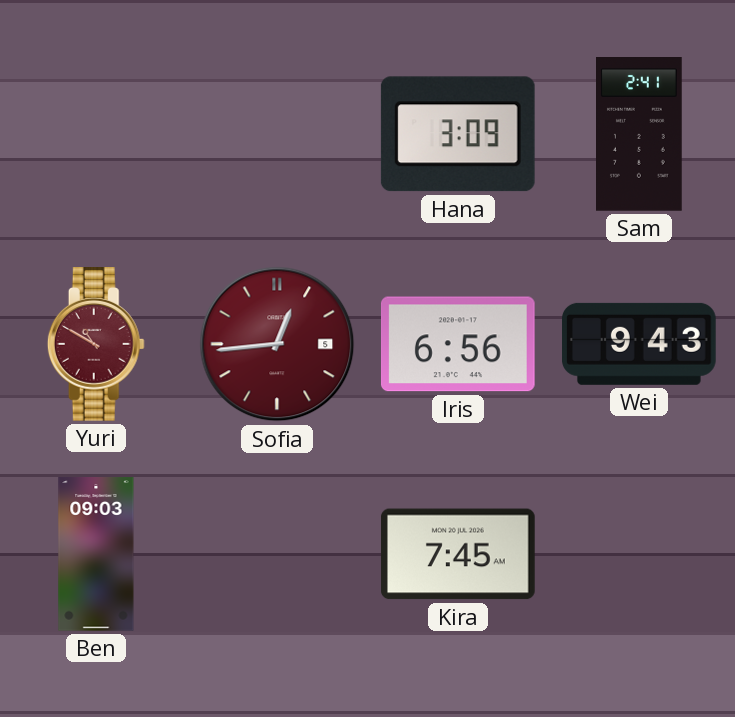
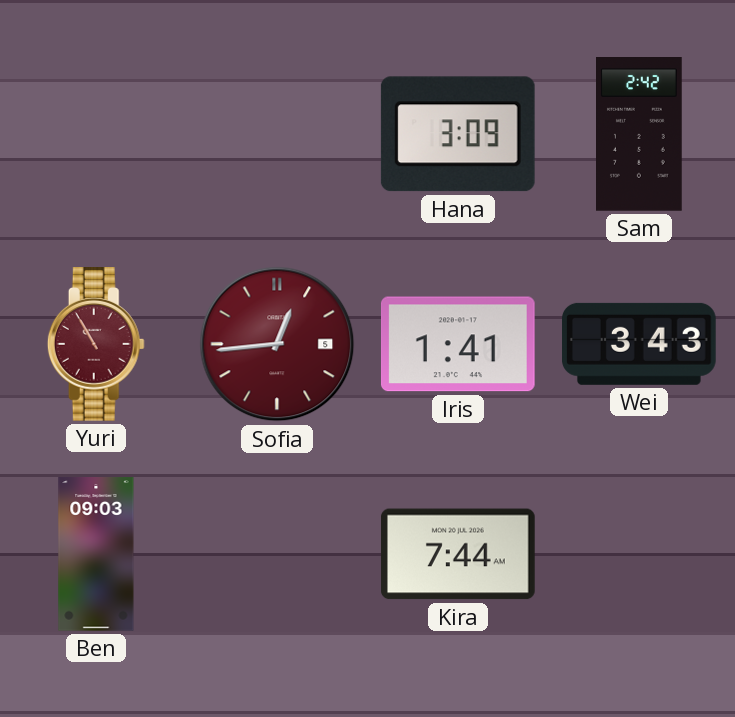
Sam: 2:41 -> 2:42 (640, 135)
Yuri: 10:50 -> 10:55 (96, 345)
Iris: 6:56 -> 1:41 (458, 344)
Wei: 9:43 -> 3:43 (640, 344)
Kira: 7:45 -> 7:44 (458, 554)
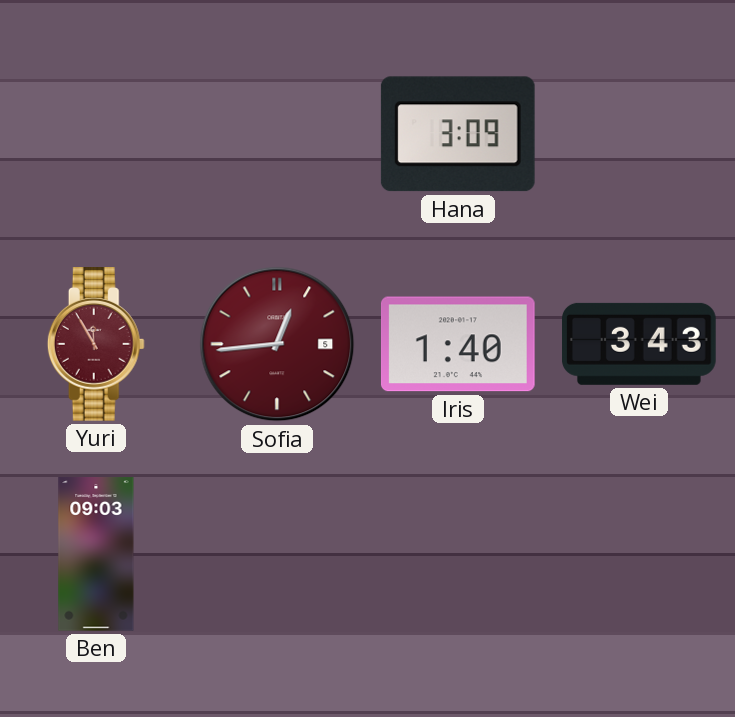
Sam: 2:42 -> none (640, 135)
Yuri: 10:55 -> 11:55 (96, 345)
Iris: 1:41 -> 1:40 (458, 344)
Kira: 7:44 -> none (458, 554)
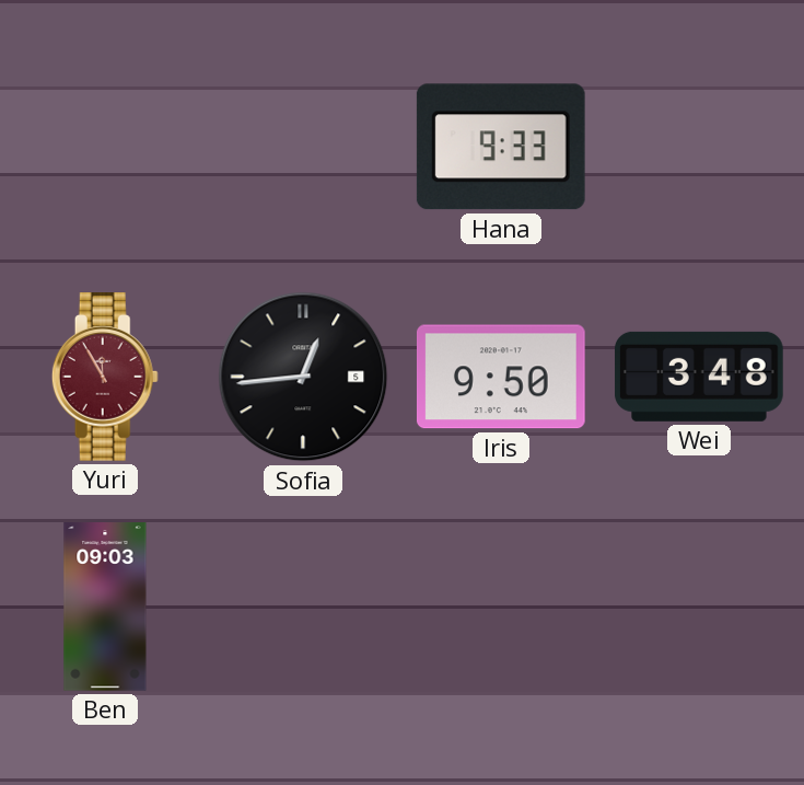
Hana: 3:09 -> 9:33 (501, 147)
Sofia dial: burgundy -> black (303, 377)
Iris: 1:40 -> 9:50 (501, 377)
Wei: 3:43 -> 3:48 (700, 377)
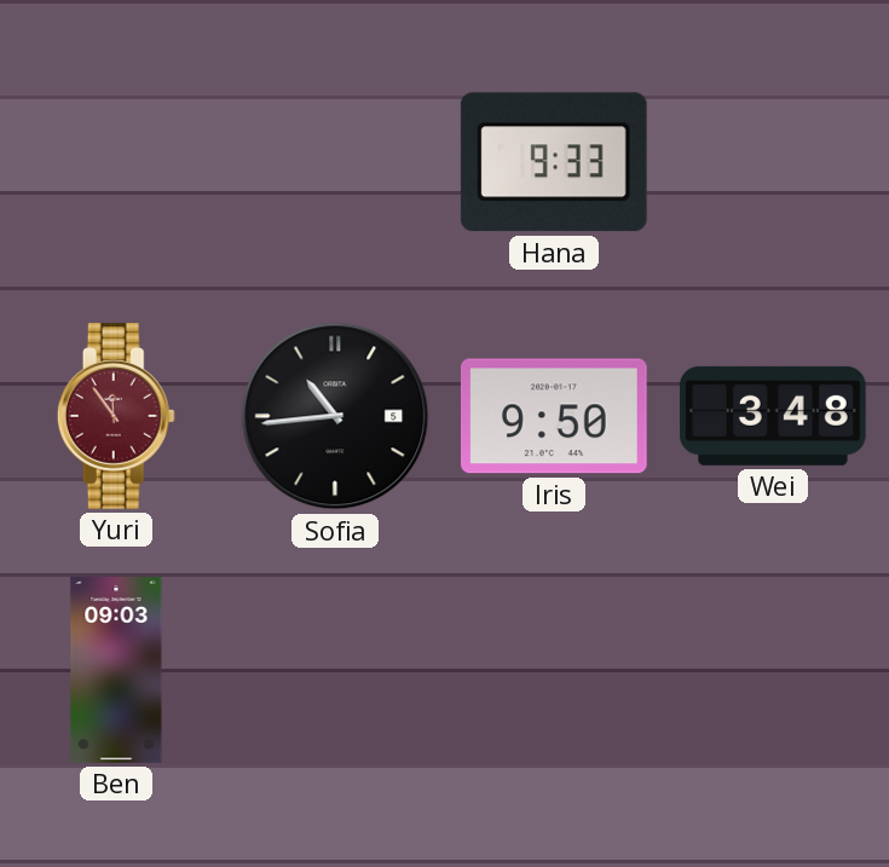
Yuri: 11:55 -> 11:54 (116, 417)
Sofia: 12:44 -> 10:44 (335, 416)
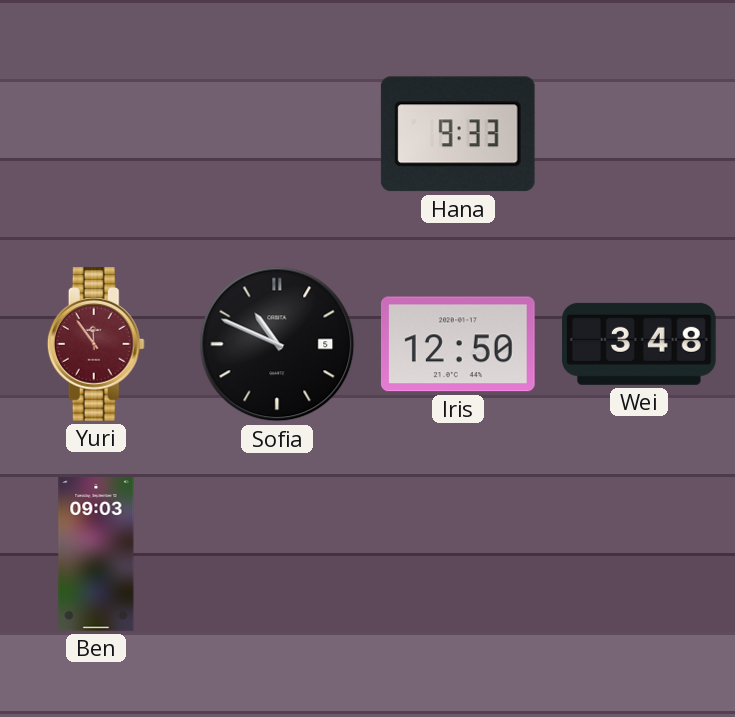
Sofia: 10:44 -> 10:49 (277, 344)
Iris: 9:50 -> 12:50 (458, 344)
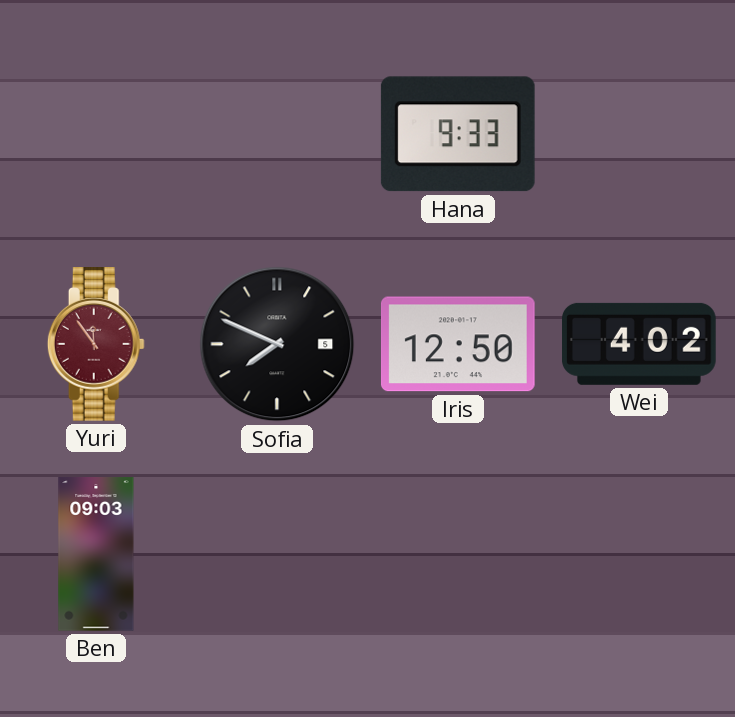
Sofia: 10:49 -> 7:49 (277, 344)
Wei: 3:48 -> 4:02 (640, 344)
